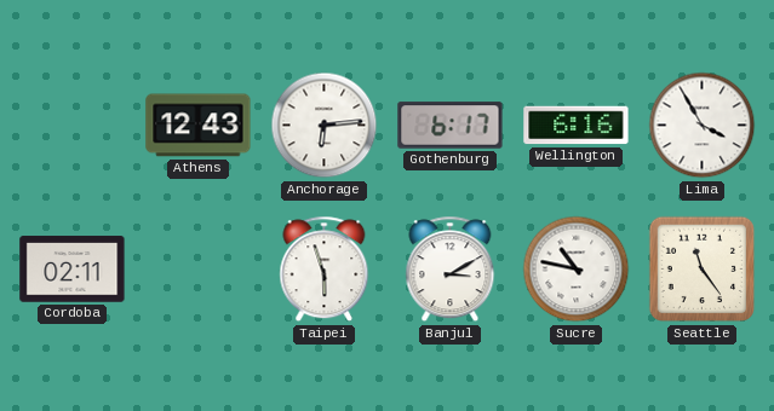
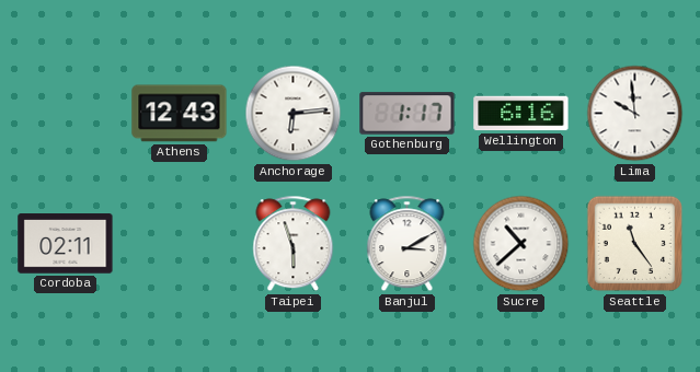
Gothenburg: 6:17 -> 1:17 (408, 114)
Lima: 3:55 -> 9:59 (635, 114)
Sucre: 10:47 -> 10:38 (521, 244)
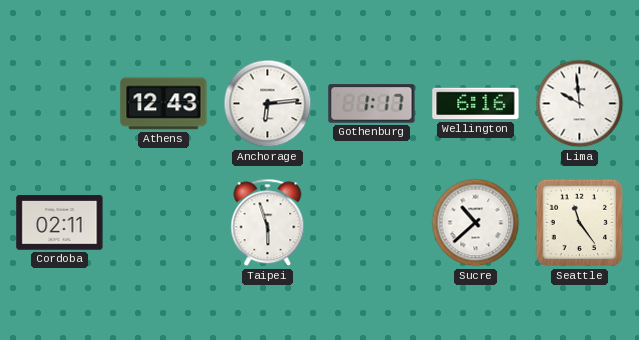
Banjul: 3:10 -> none (408, 244)
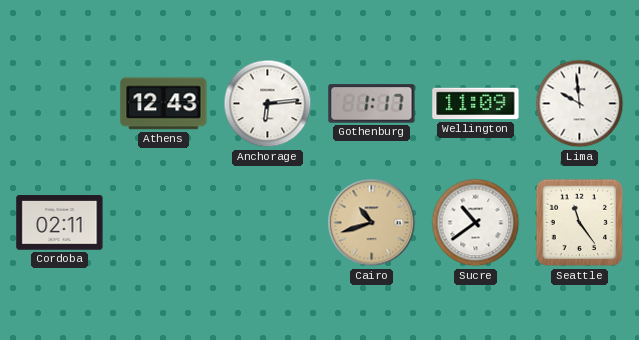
Wellington: 6:16 -> 11:09 (476, 104)
Taipei: 5:57 -> none (268, 223)
Cairo: none -> 10:42 (372, 223)
Sucre: 10:38 -> 10:39 (476, 223)
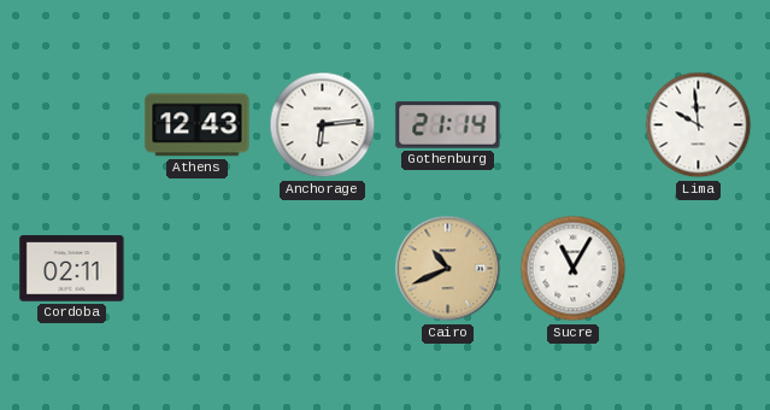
Gothenburg: 1:17 -> 21:14 (448, 125)
Wellington: 11:09 -> none (476, 104)
Cairo: 10:42 -> 10:41 (448, 269)
Sucre: 10:39 -> 11:05 (574, 269)
Seattle: 11:24 -> none (580, 223)
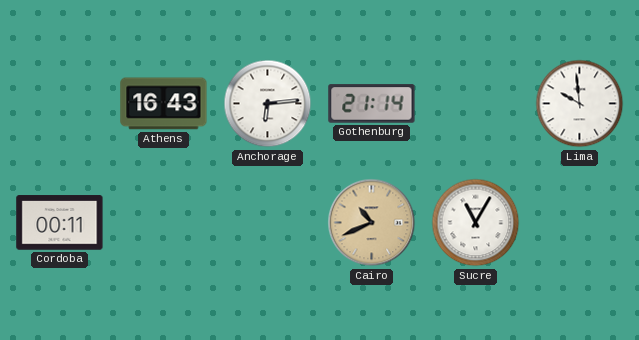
Athens: 12:43 -> 16:43 (164, 104)
Cordoba: 02:11 -> 00:11 (60, 223)
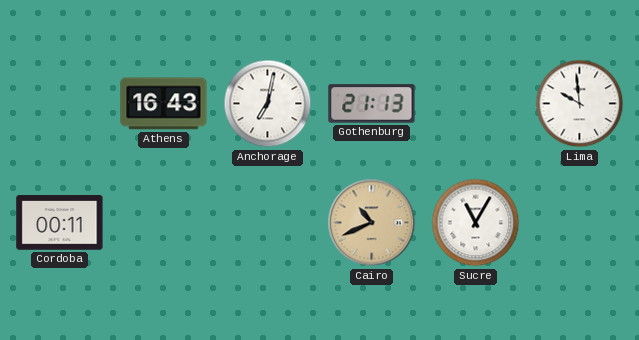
Anchorage: 6:14 -> 7:02 (268, 104)
Gothenburg: 21:14 -> 21:13 (372, 104)
